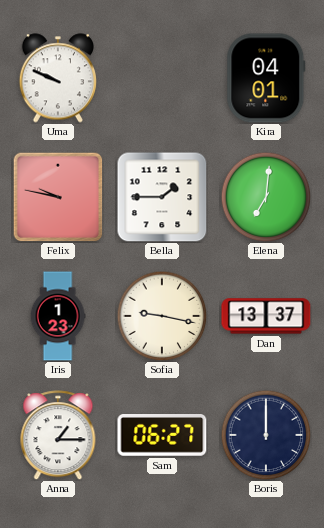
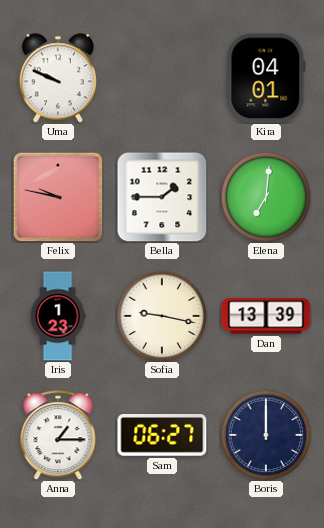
Dan: 13:37 -> 13:39 (266, 316)
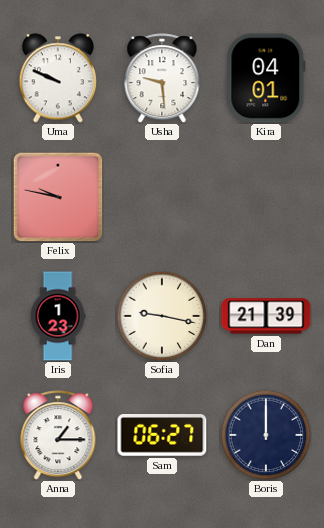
Usha: none -> 9:29 (162, 78)
Bella: 1:45 -> none (162, 197)
Elena: 7:01 -> none (266, 197)
Dan: 13:39 -> 21:39 (266, 316)
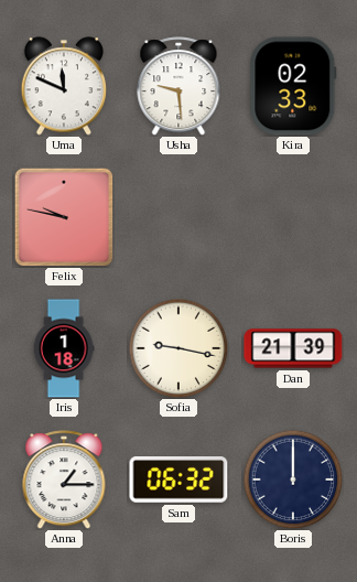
Uma: 9:49 -> 11:49 (63, 86)
Kira: 04:01 -> 02:33 (293, 86)
Iris: 1:23 -> 1:18 (64, 348)
Sam: 06:27 -> 06:32 (178, 481)
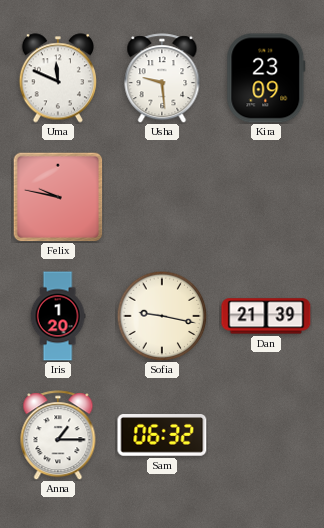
Kira: 02:33 -> 23:09 (266, 78)
Iris: 1:18 -> 1:20 (58, 316)
Boris: 12:00 -> none (293, 479)
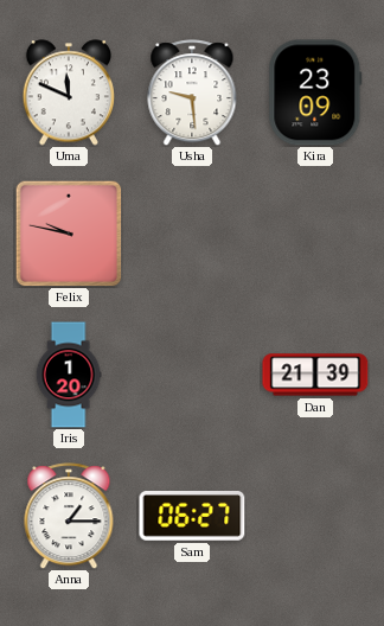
Sofia: 9:17 -> none (162, 316)
Sam: 06:32 -> 06:27 (192, 517)
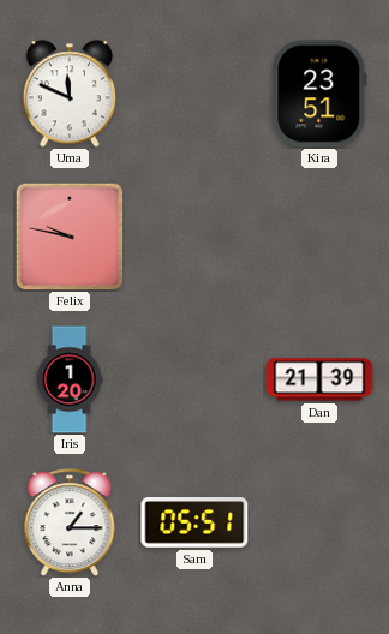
Usha: 9:29 -> none (192, 92)
Kira: 23:09 -> 23:51 (319, 94)
Sam: 06:27 -> 05:51 (194, 524)
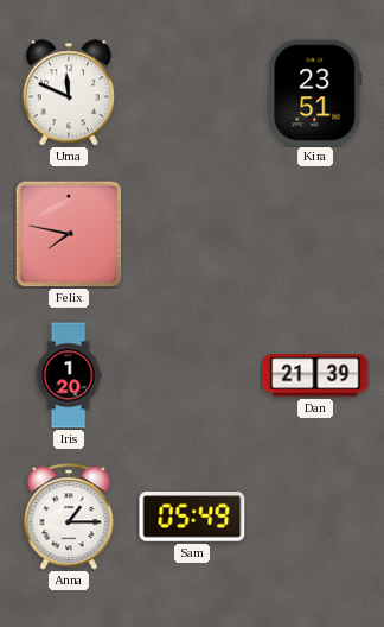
Felix: 9:47 -> 7:47 (69, 234)
Sam: 05:51 -> 05:49 (192, 518)
